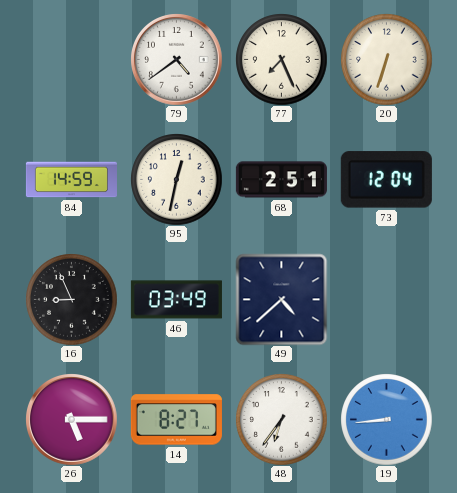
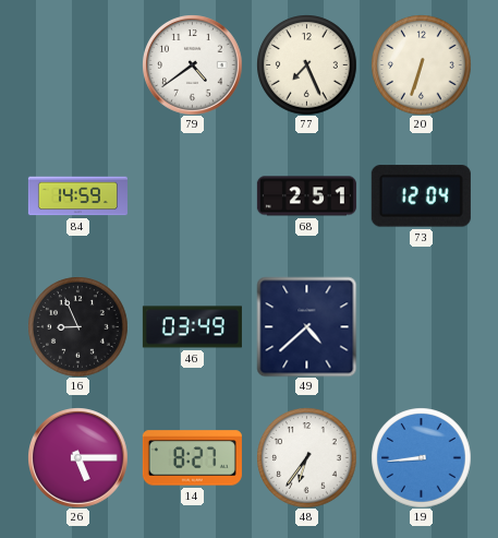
95: 12:32 -> none (176, 179)
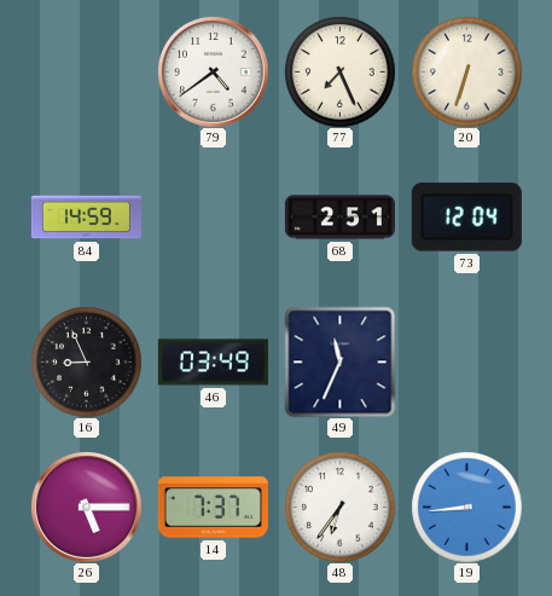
49: 4:38 -> 11:34 (339, 361)
14: 8:27 -> 7:37 (213, 508)
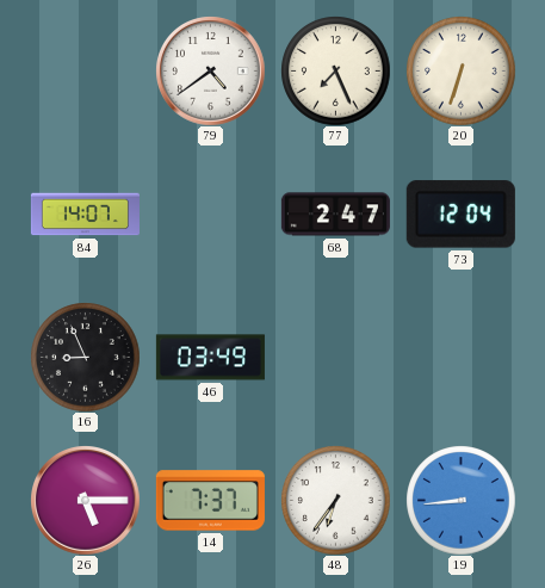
84: 14:59 -> 14:07 (85, 215)
68: 2:51 -> 2:47 (335, 215)
49: 11:34 -> none (339, 361)
